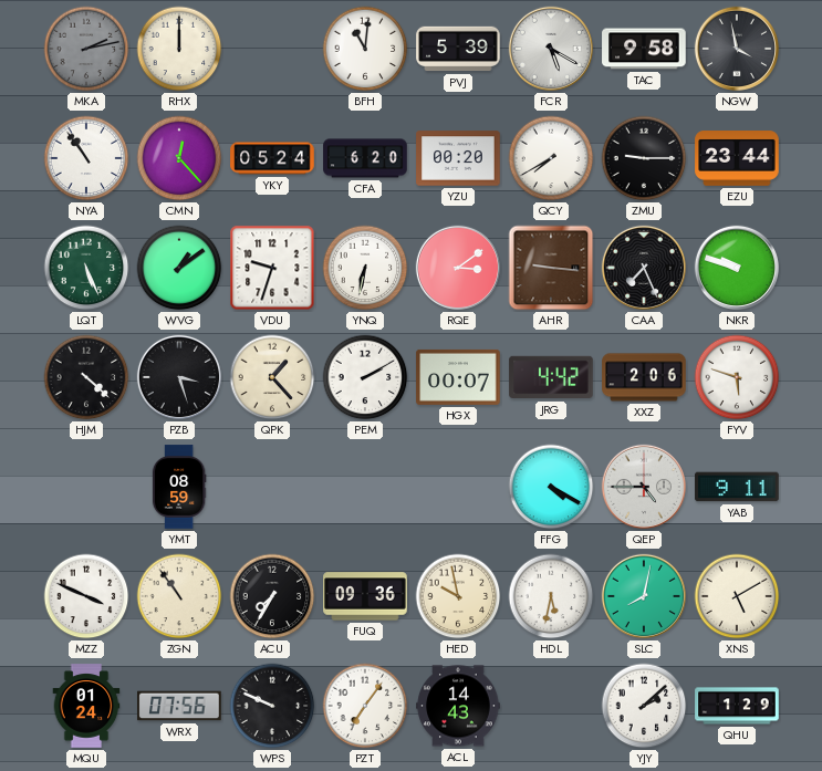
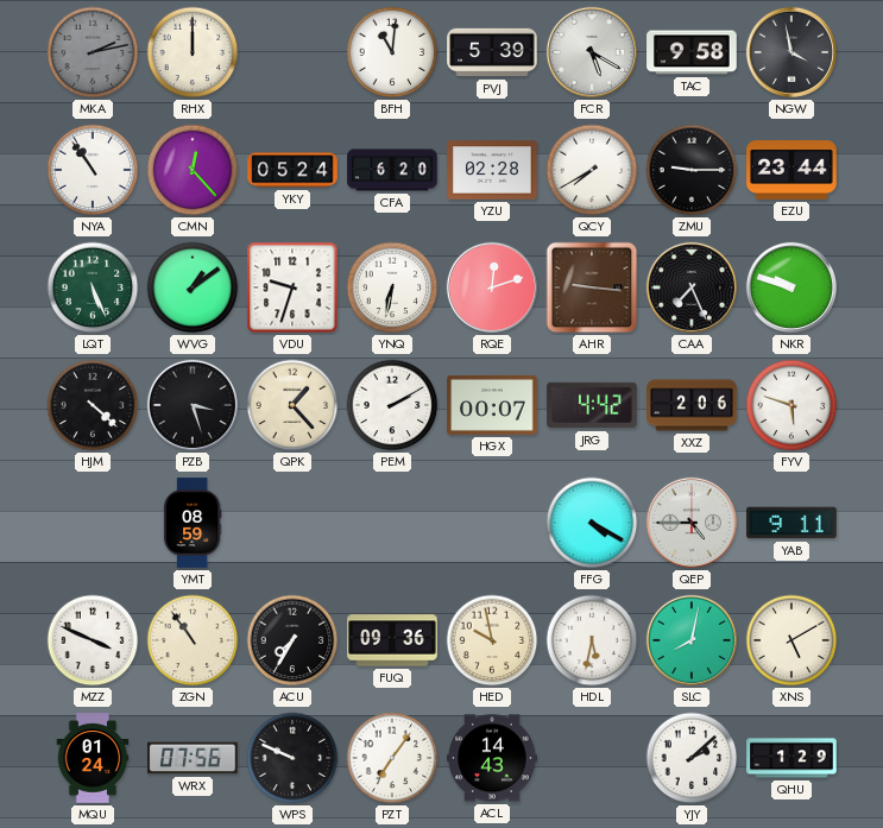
YZU: 00:20 -> 02:28 (492, 170)
RQE: 3:09 -> 12:12 (492, 287)
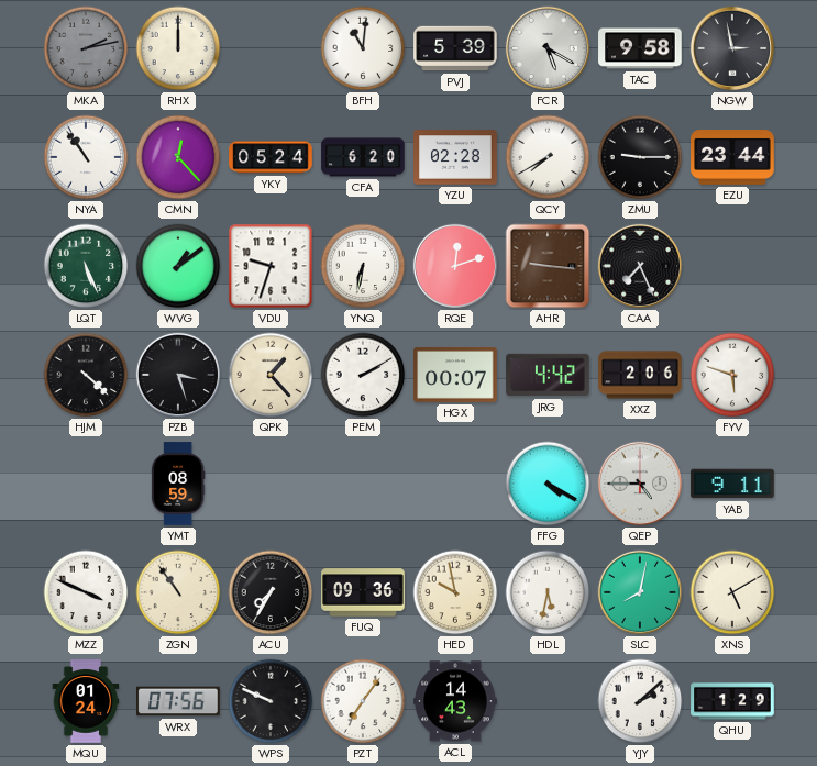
NGW: 3:58 -> 2:58 (732, 48)
NKR: 9:48 -> none (791, 287)
